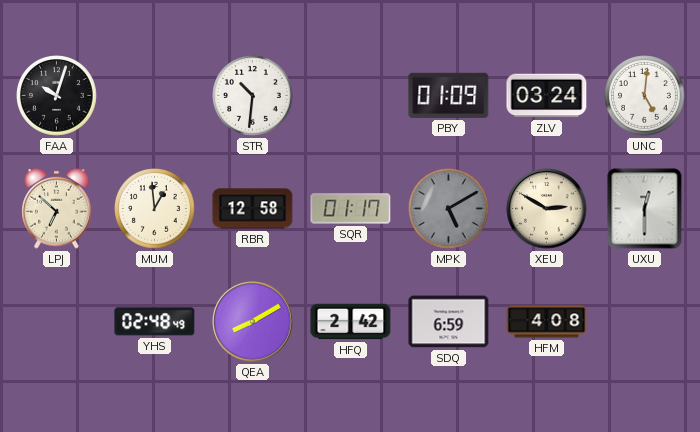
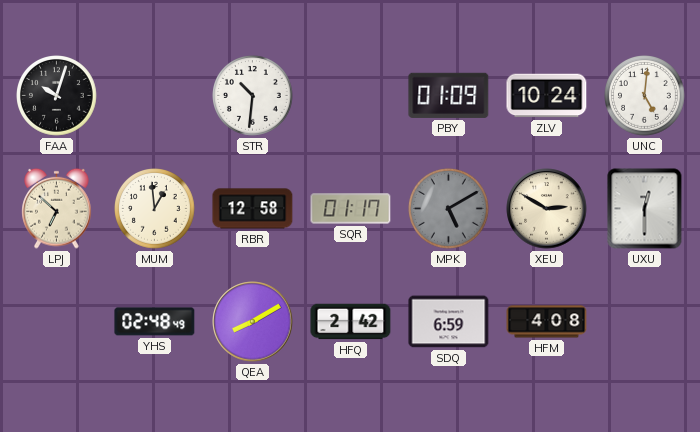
ZLV: 03:24 -> 10:24 (547, 96)
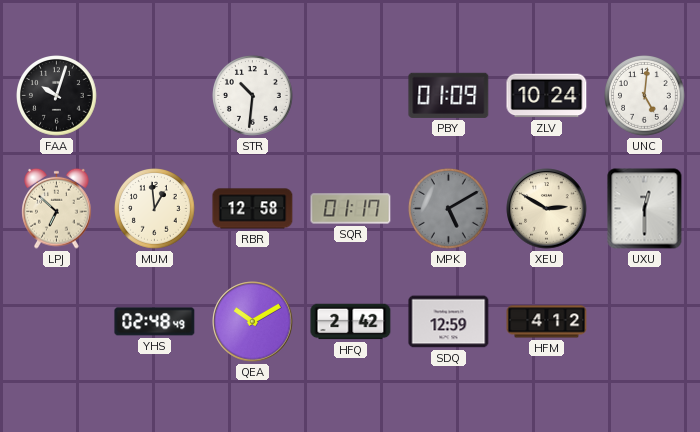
QEA: 8:10 -> 10:10 (253, 322)
SDQ: 6:59 -> 12:59 (449, 322)
HFM: 4:08 -> 4:12 (547, 322)
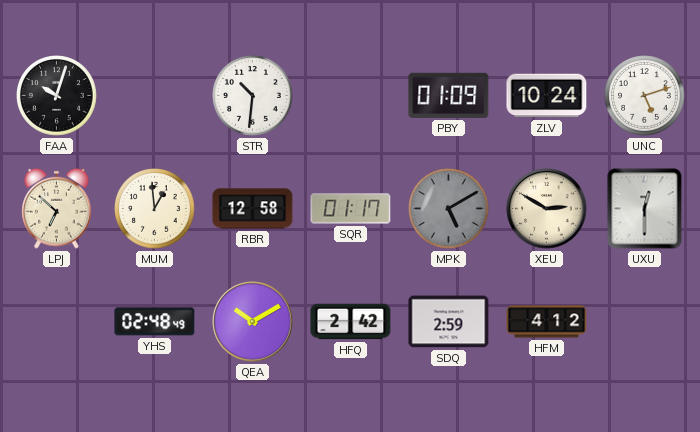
UNC: 5:01 -> 5:12 (645, 96)
SDQ: 12:59 -> 2:59 (449, 322)
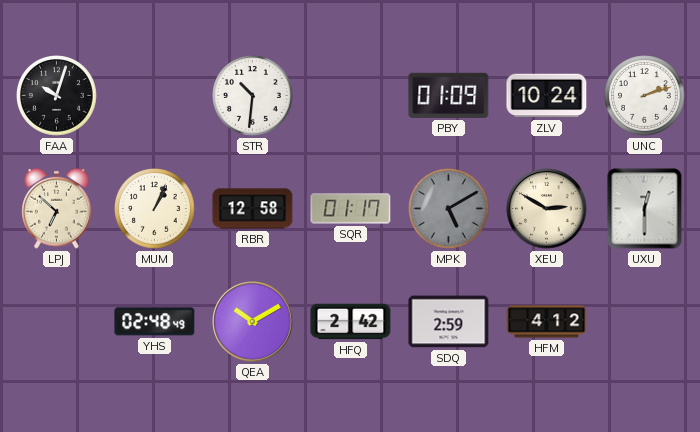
UNC: 5:12 -> 2:12 (645, 96)
MUM: 12:59 -> 1:04 (155, 209)
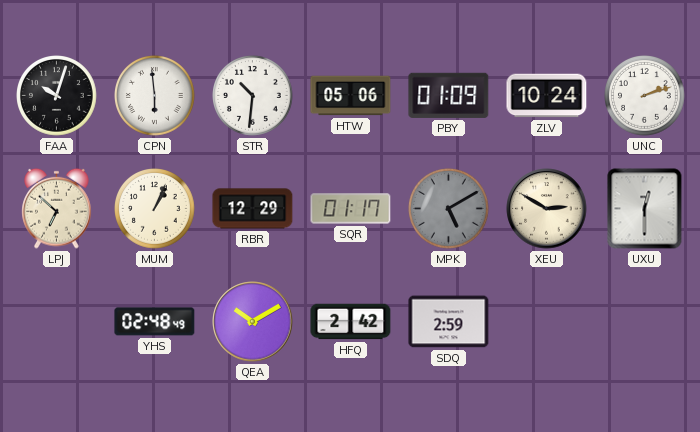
CPN: none -> 5:59 (155, 96)
HTW: none -> 05:06 (351, 96)
RBR: 12:58 -> 12:29 (253, 209)
HFM: 4:12 -> none (547, 322)
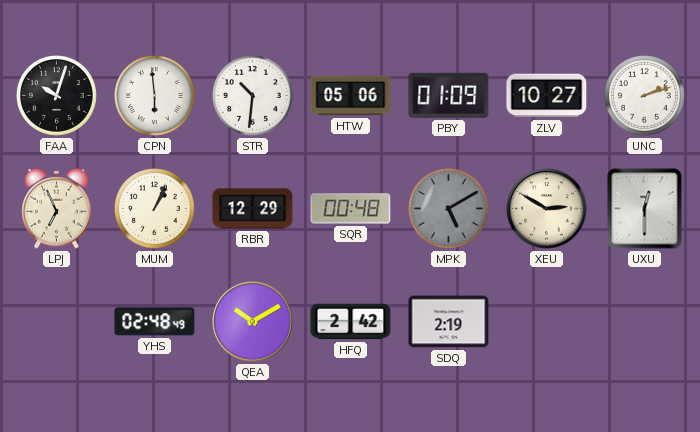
ZLV: 10:24 -> 10:27 (547, 96)
LPJ: 6:52 -> 6:56 (57, 208)
SQR: 01:17 -> 00:48 (351, 209)
SDQ: 2:59 -> 2:19 (449, 322)
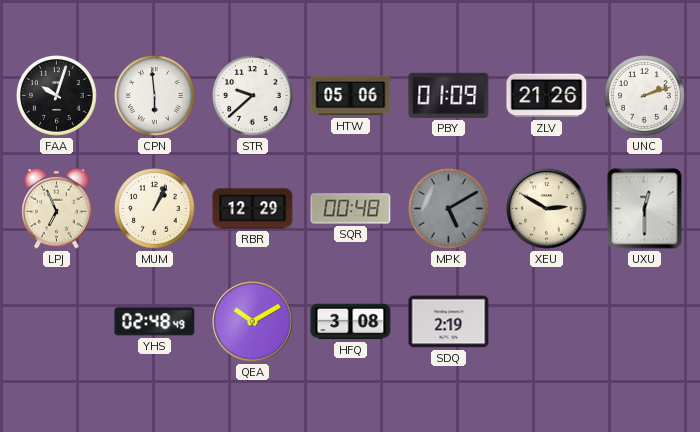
STR: 10:31 -> 9:38 (253, 96)
ZLV: 10:27 -> 21:26 (547, 96)
HFQ: 2:42 -> 3:08 (351, 322)
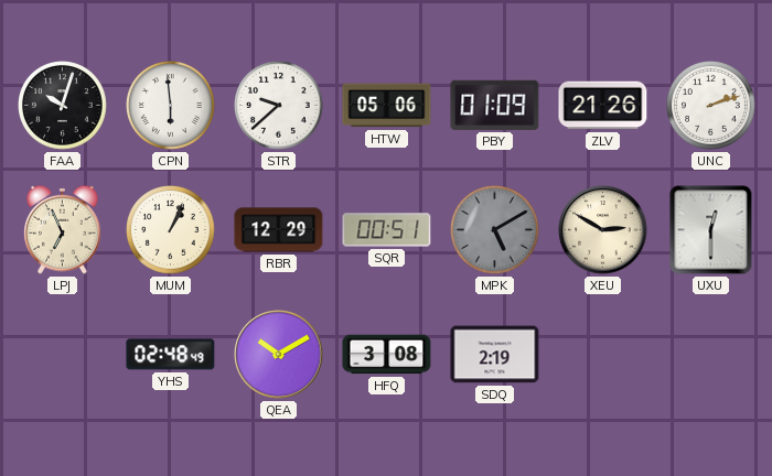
SQR: 00:48 -> 00:51 (387, 230)
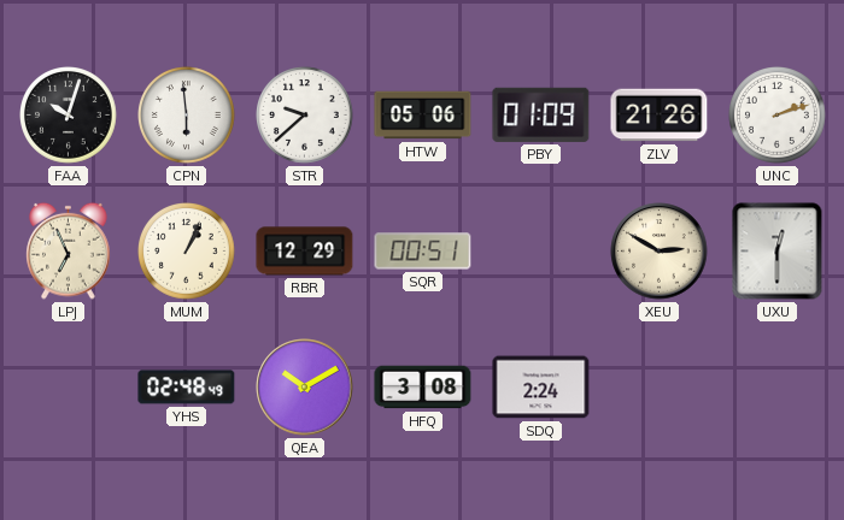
MPK: 5:10 -> none (495, 230)
SDQ: 2:19 -> 2:24 (541, 388)
